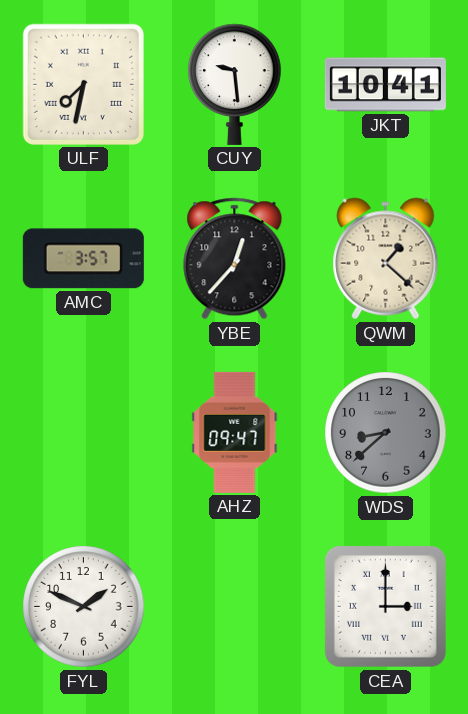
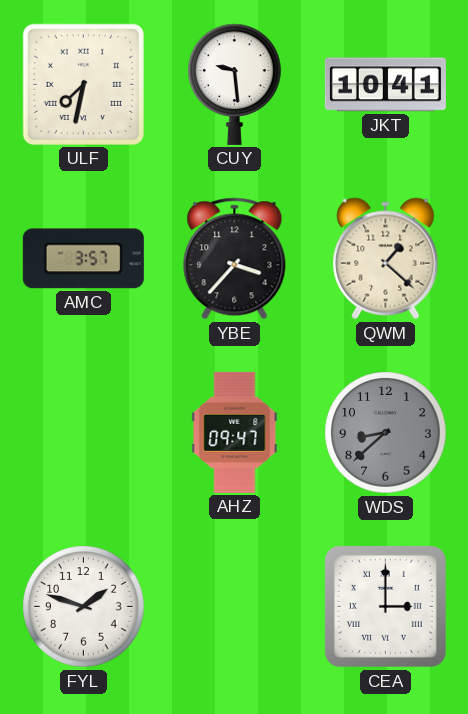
YBE: 12:37 -> 3:37 (235, 259)
FYL: 1:49 -> 1:48 (84, 607)
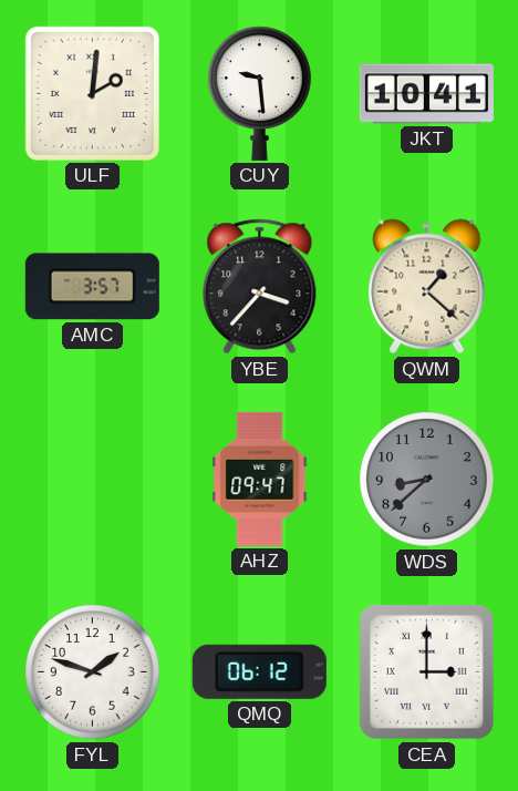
ULF: 7:32 -> 2:01 (92, 93)
QMQ: none -> 06:12 (259, 671)
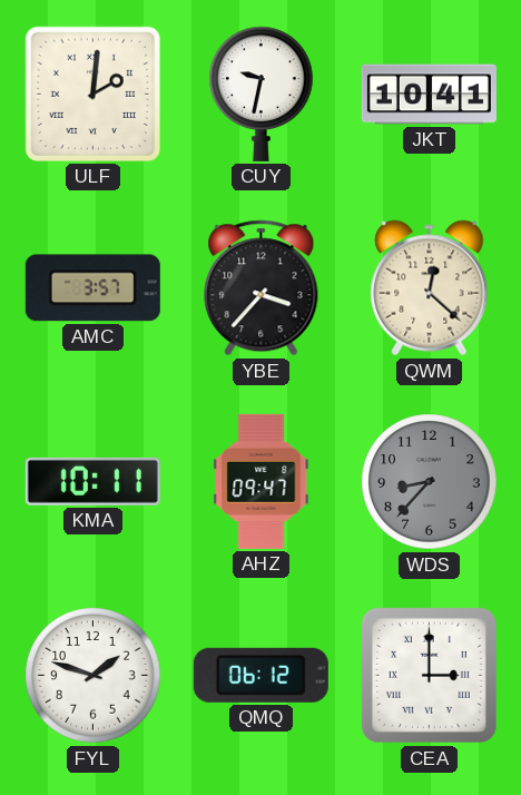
CUY: 9:29 -> 9:32 (262, 94)
QWM: 1:22 -> 12:22 (430, 288)
KMA: none -> 10:11 (92, 481)
WDS: 8:38 -> 8:37 (430, 482)
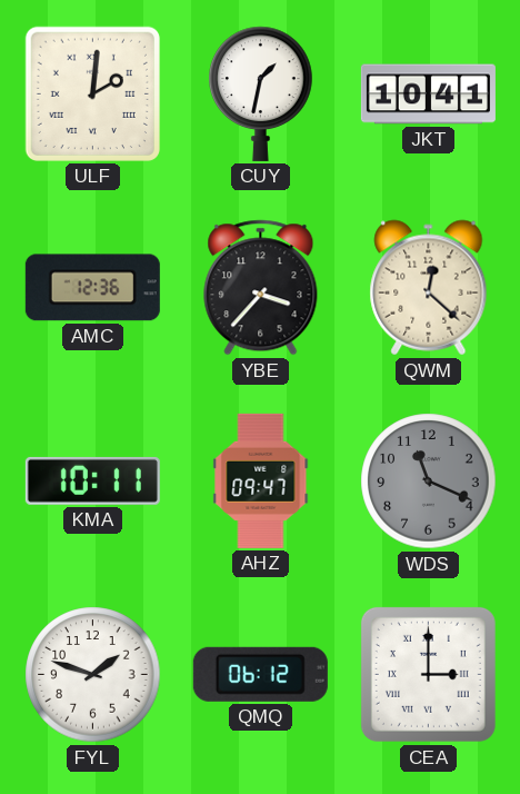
CUY: 9:32 -> 1:32 (261, 93)
AMC: 3:57 -> 12:36 (92, 288)
WDS: 8:37 -> 11:19 (429, 482)
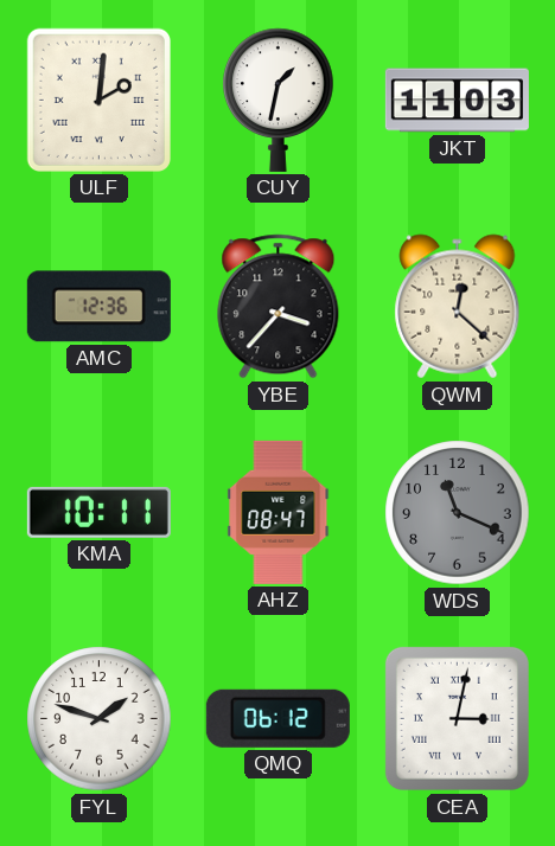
JKT: 10:41 -> 11:03 (457, 101)
AHZ: 09:47 -> 08:47 (279, 512)
CEA: 3:00 -> 3:02 (457, 718)
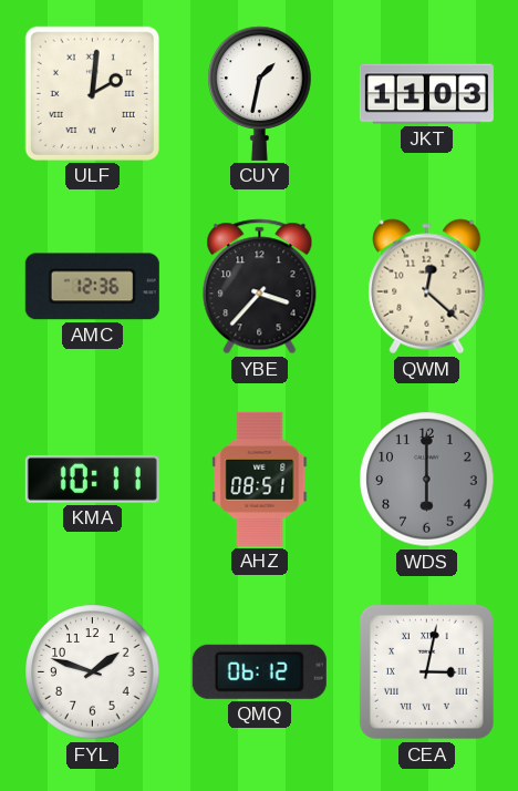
AHZ: 08:47 -> 08:51 (260, 479)
WDS: 11:19 -> 6:00 (427, 480)
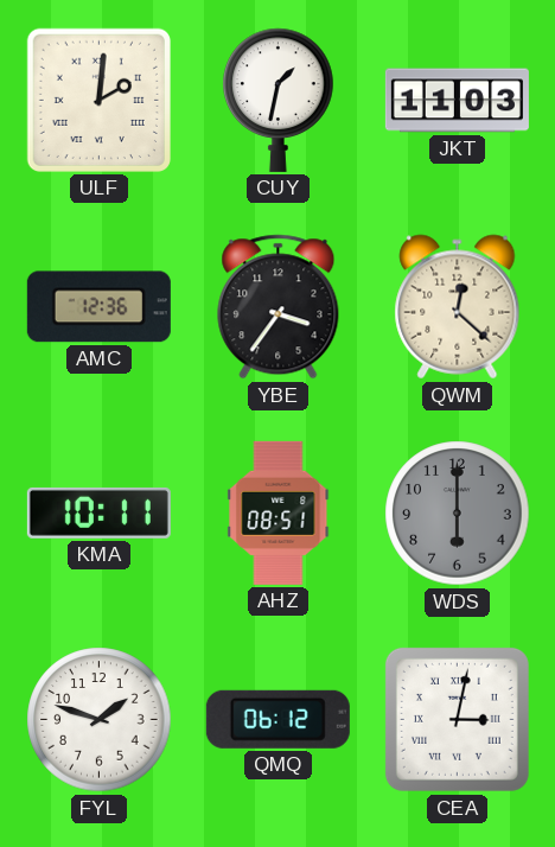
YBE: 3:37 -> 3:36 (279, 307)
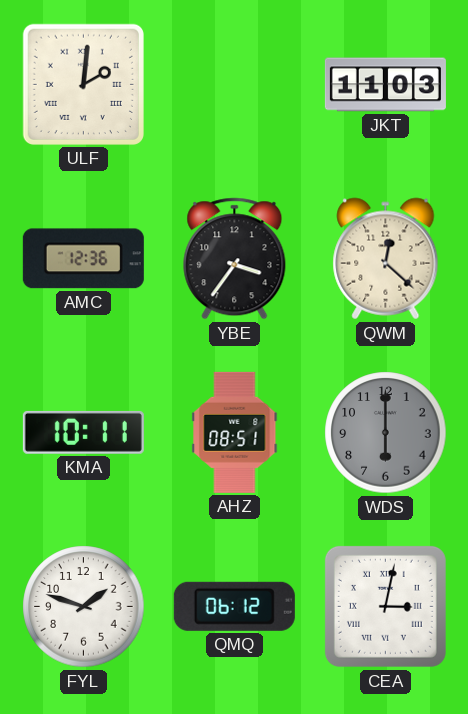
CUY: 1:32 -> none (279, 100)
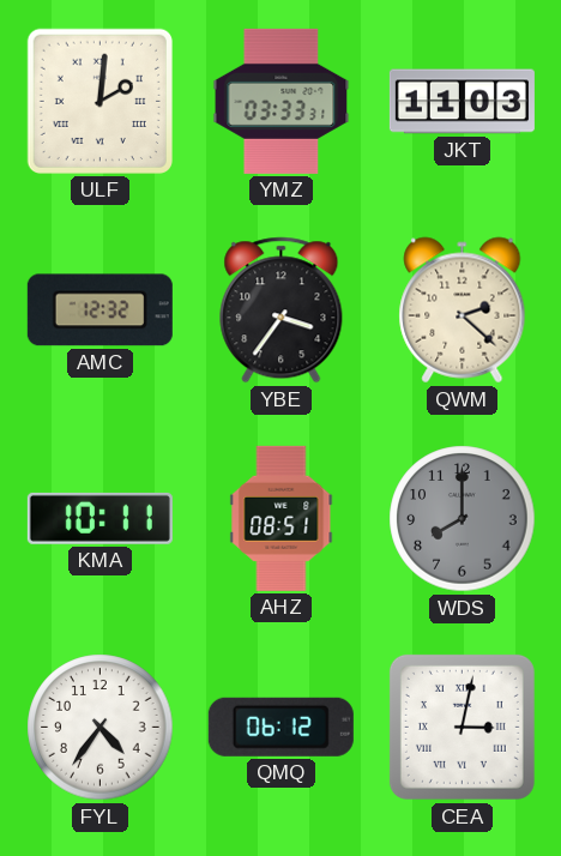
YMZ: none -> 03:33 (282, 101)
AMC: 12:36 -> 12:32 (99, 311)
QWM: 12:22 -> 2:22 (463, 311)
WDS: 6:00 -> 8:00 (463, 519)
FYL: 1:48 -> 4:36 (101, 728)
